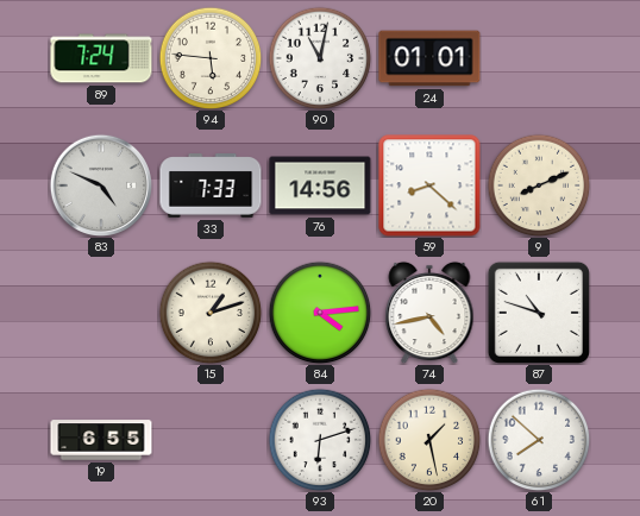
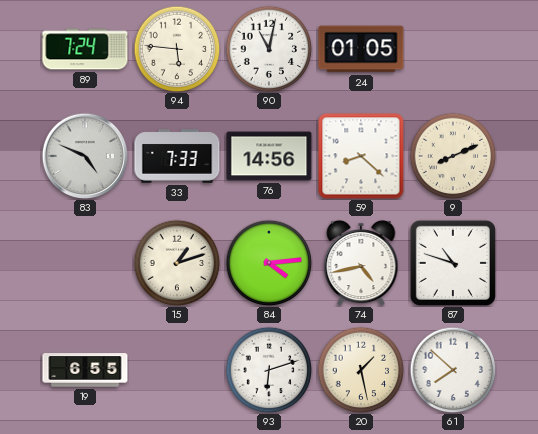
24: 01:01 -> 01:05 (361, 49)
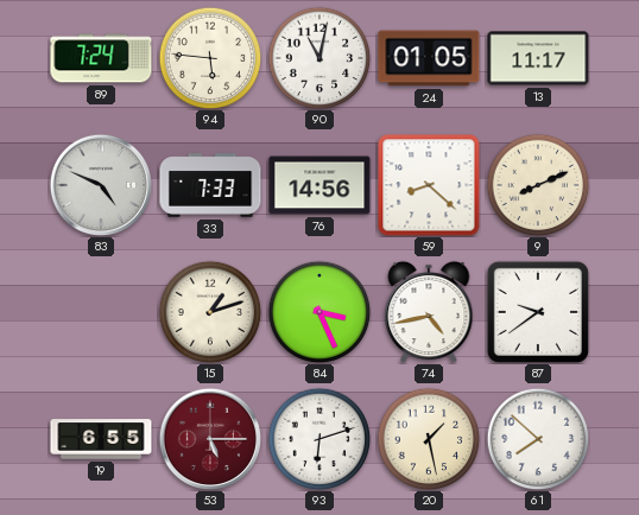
13: none -> 11:17 (538, 58)
84: 4:14 -> 3:26 (319, 312)
87: 10:48 -> 9:39 (538, 312)
53: none -> 5:15 (209, 438)
